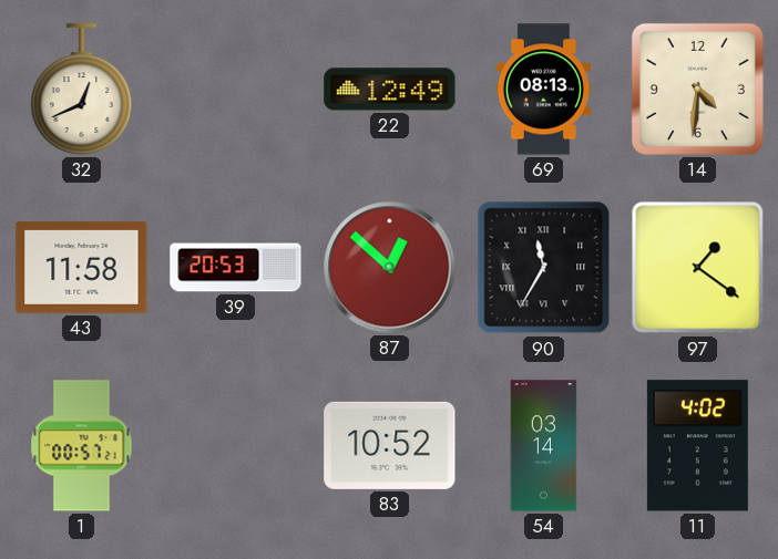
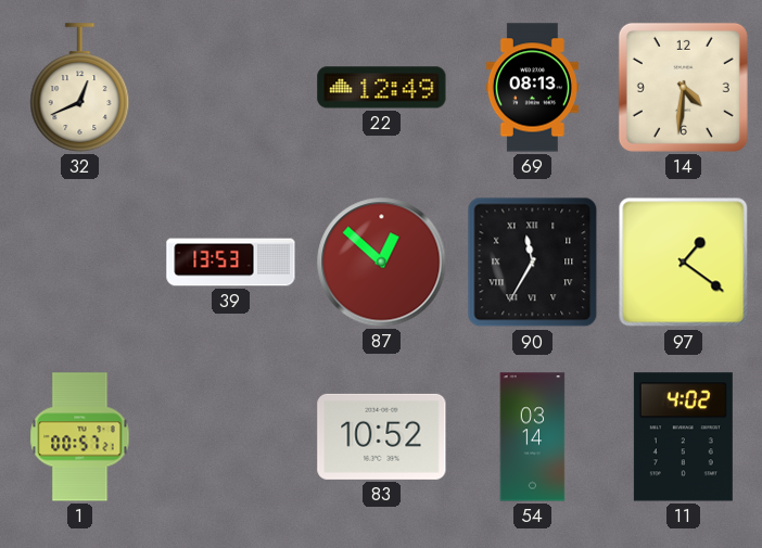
43: 11:58 -> none (82, 267)
39: 20:53 -> 13:53 (231, 263)
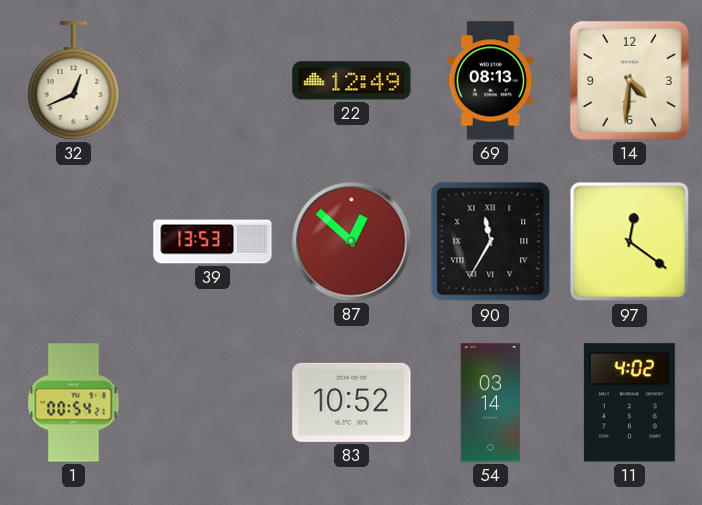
97: 1:21 -> 12:21 (630, 242)
1: 00:57 -> 00:54 (74, 403)
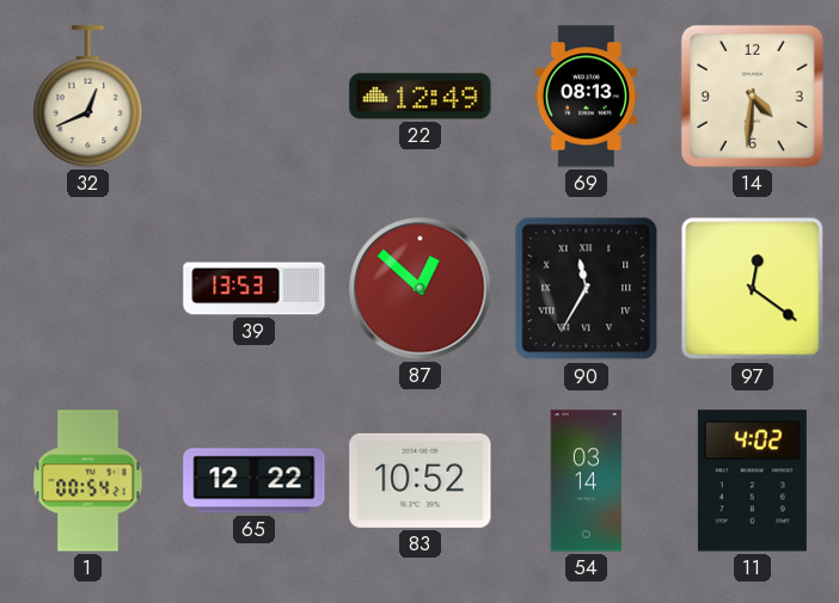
65: none -> 12:22 (255, 481)
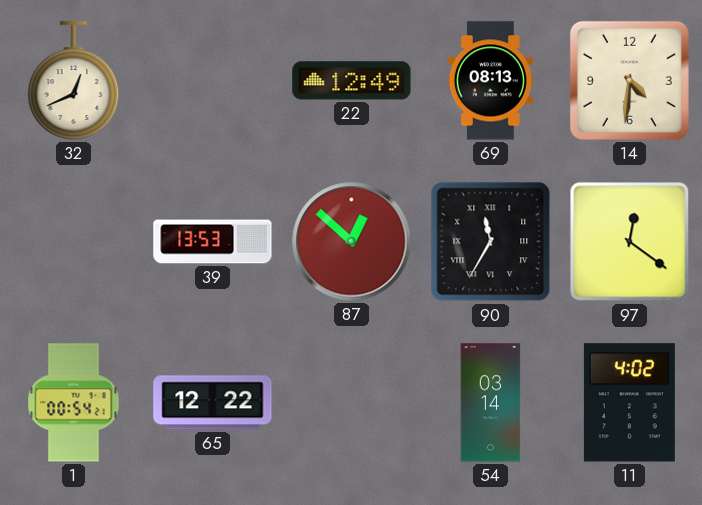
83: 10:52 -> none (421, 480)
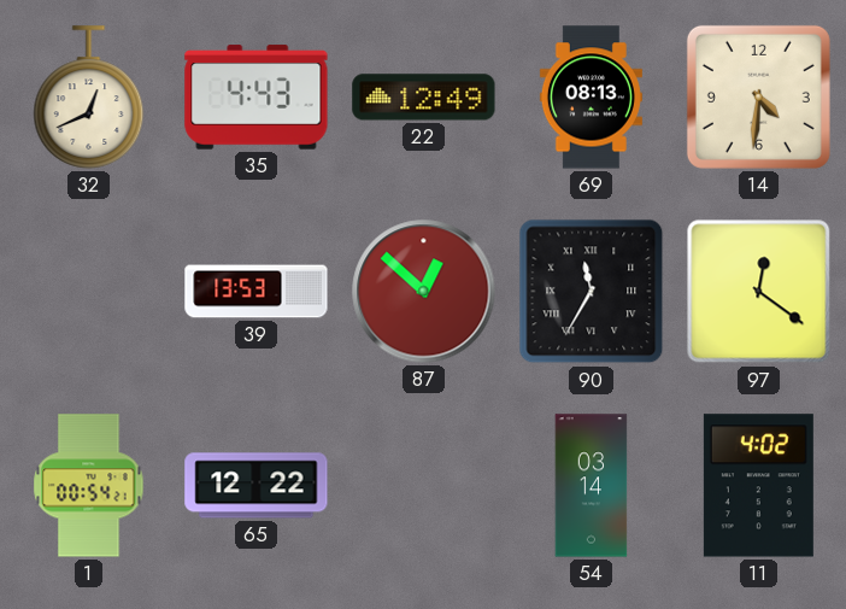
35: none -> 4:43 (257, 98)
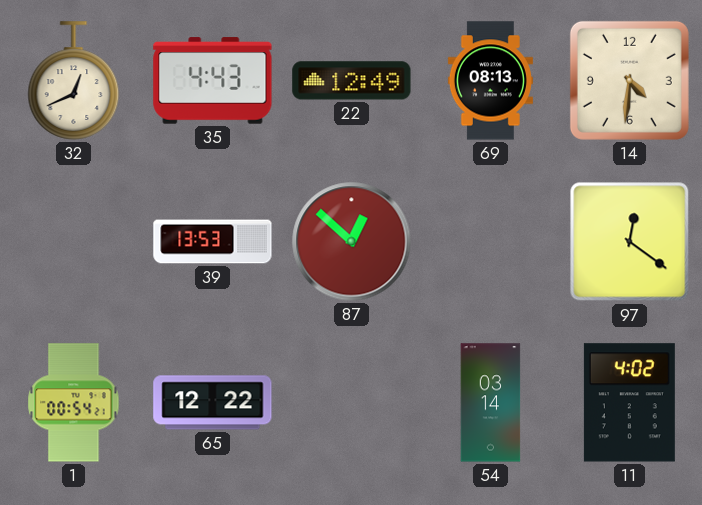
90: 11:35 -> none (592, 292)
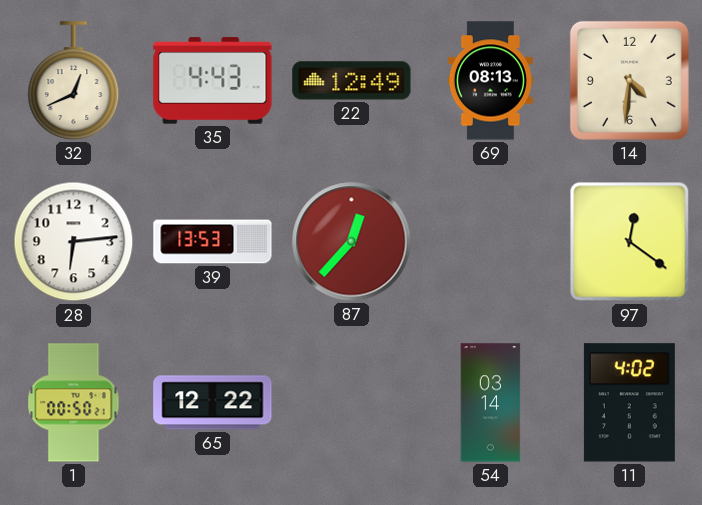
28: none -> 6:14 (74, 242)
87: 12:52 -> 12:37 (352, 242)
1: 00:54 -> 00:50 (74, 403)
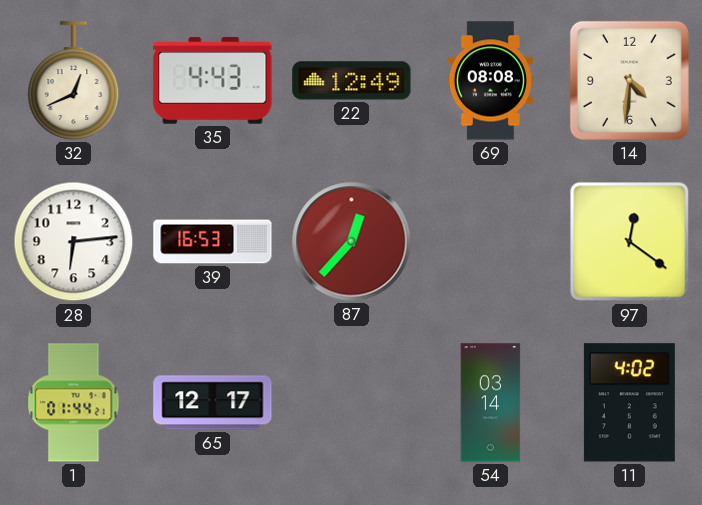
69: 08:13 -> 08:08 (490, 81)
39: 13:53 -> 16:53 (213, 242)
1: 00:50 -> 01:44 (74, 403)
65: 12:22 -> 12:17 (213, 403)
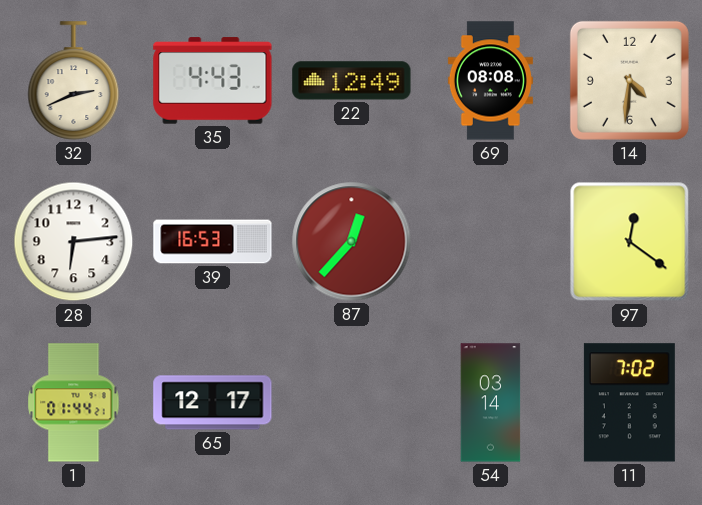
32: 12:41 -> 2:41 (74, 81)
11: 4:02 -> 7:02 (629, 403)
